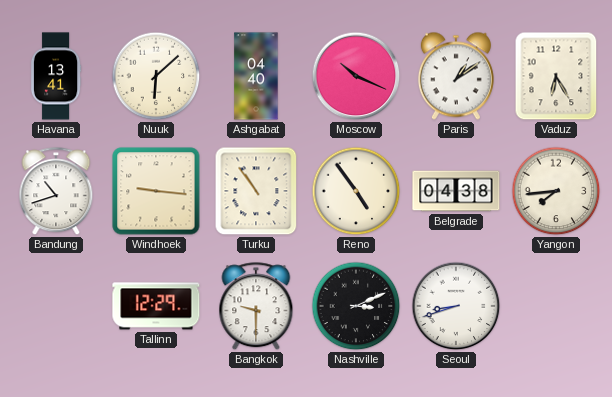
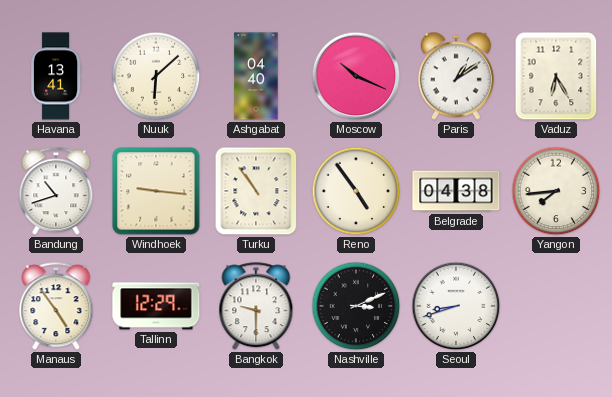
Manaus: none -> 4:54 (56, 307)
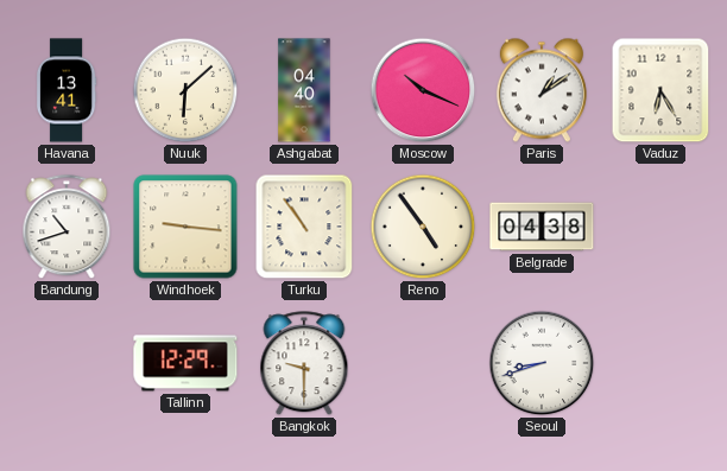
Yangon: 7:44 -> none (556, 191)
Manaus: 4:54 -> none (56, 307)
Nashville: 3:11 -> none (356, 306)
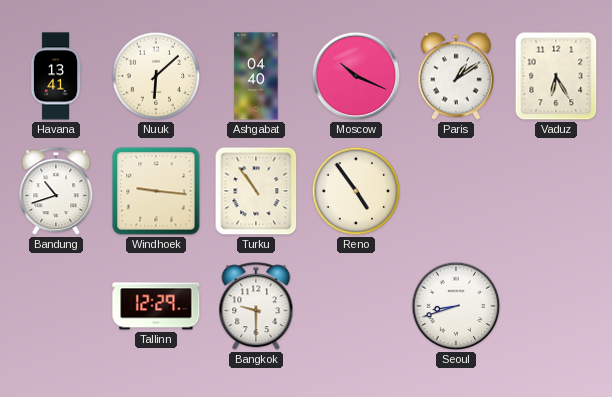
Belgrade: 04:38 -> none (542, 227)
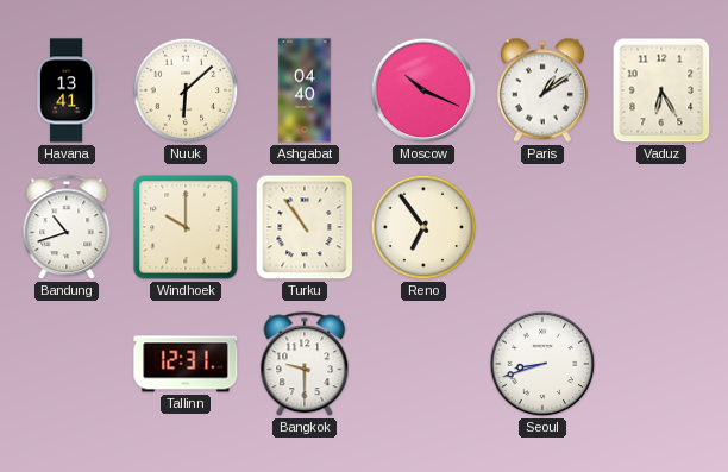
Windhoek: 9:16 -> 10:00 (186, 227)
Reno: 4:54 -> 6:54 (423, 227)
Tallinn: 12:29 -> 12:31 (186, 364)
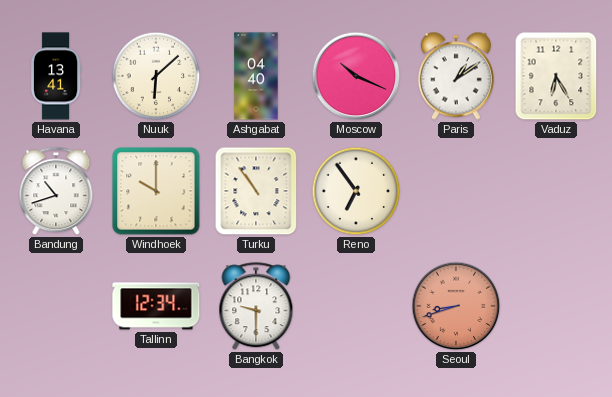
Tallinn: 12:31 -> 12:34 (156, 306)
Seoul dial: white -> salmon (456, 306)
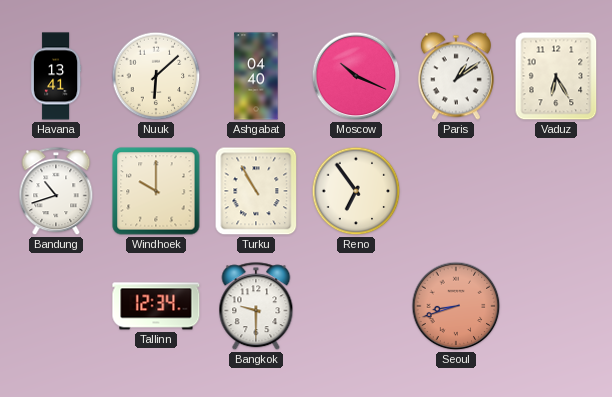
Turku: 10:54 -> 10:55 (256, 191)
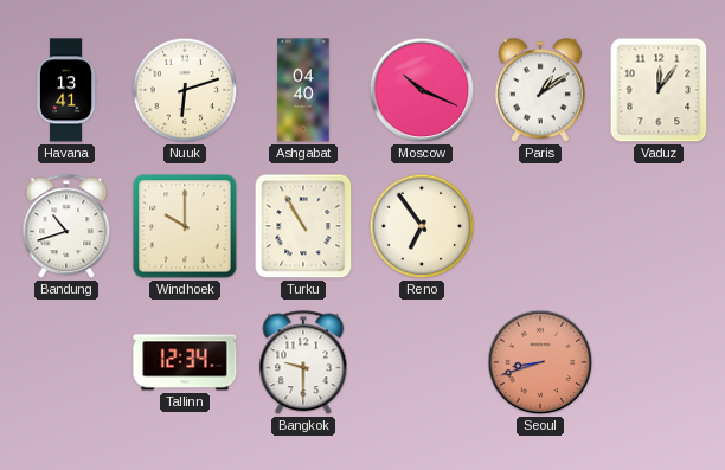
Nuuk: 6:08 -> 6:12 (185, 90)
Vaduz: 6:25 -> 12:06 (659, 90)
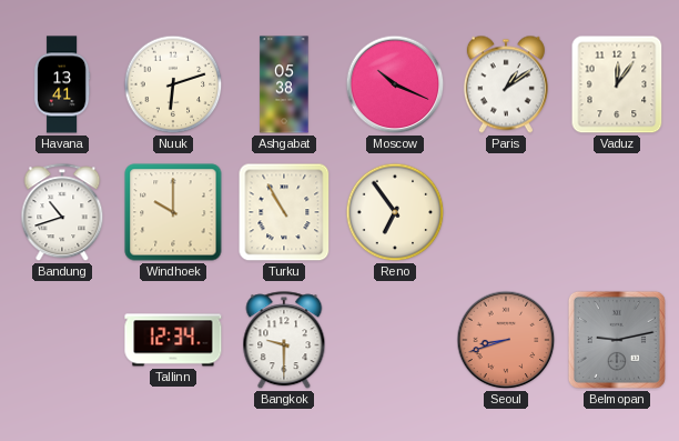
Ashgabat: 04:40 -> 05:38 (284, 84)
Belmopan: none -> 9:13 (617, 340)
